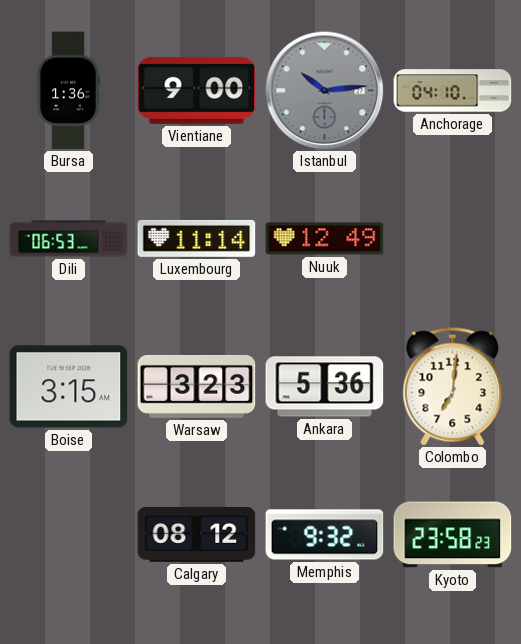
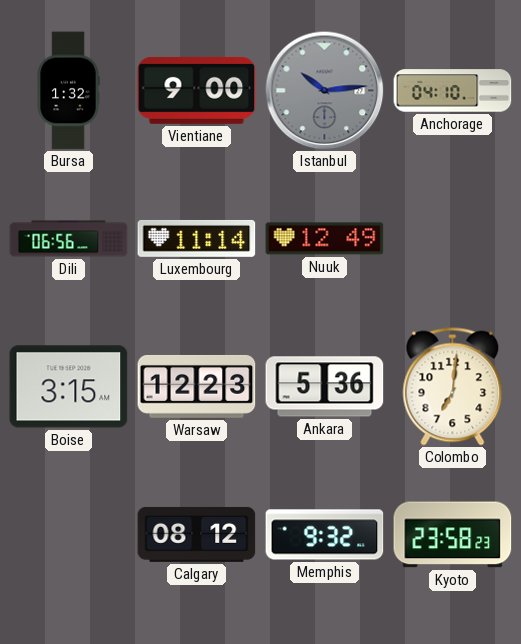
Bursa: 1:36 -> 1:32 (68, 91)
Dili: 06:53 -> 06:56 (69, 239)
Warsaw: 3:23 -> 12:23 (197, 386)
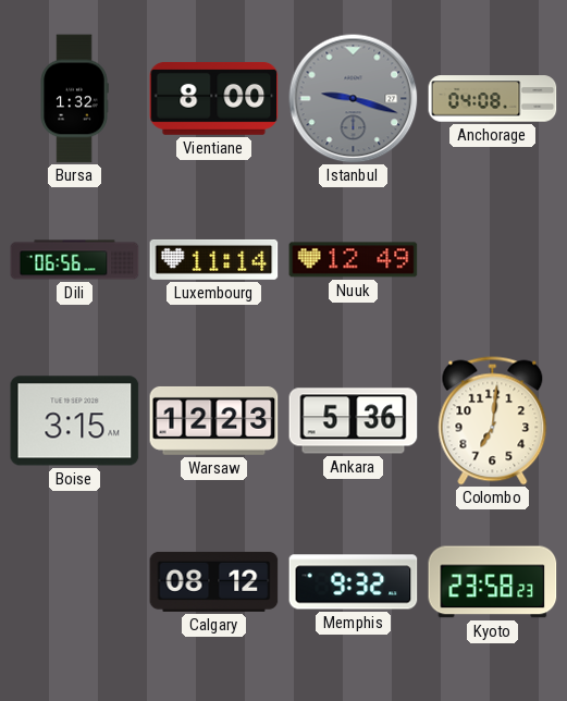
Vientiane: 9:00 -> 8:00 (214, 98)
Istanbul: 10:14 -> 9:18 (354, 99)
Anchorage: 04:10 -> 04:08 (493, 99)
